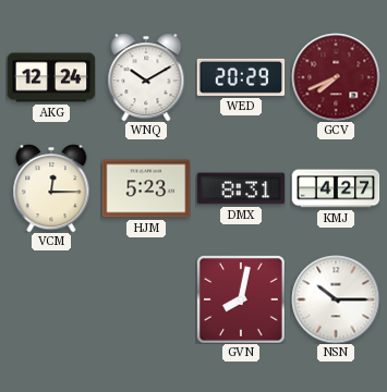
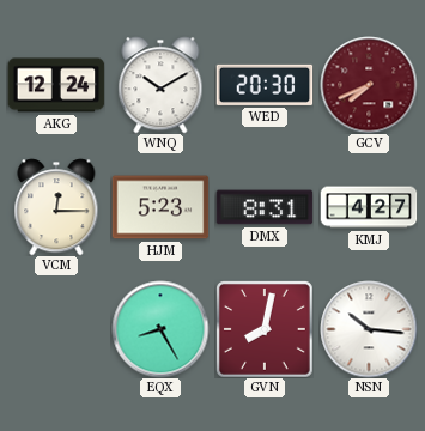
WED: 20:29 -> 20:30 (265, 85)
EQX: none -> 8:25 (160, 329)
NSN: 10:15 -> 10:16 (369, 329)
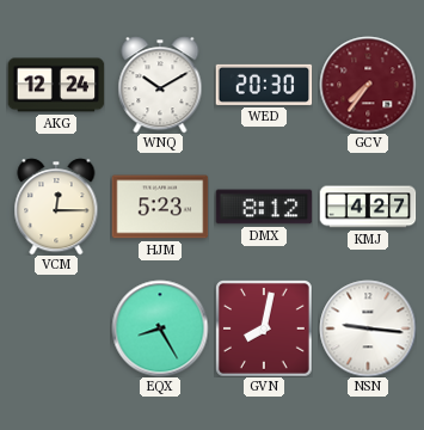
GCV: 7:41 -> 7:36 (368, 85)
DMX: 8:31 -> 8:12 (264, 207)
NSN: 10:16 -> 9:16 (368, 328)
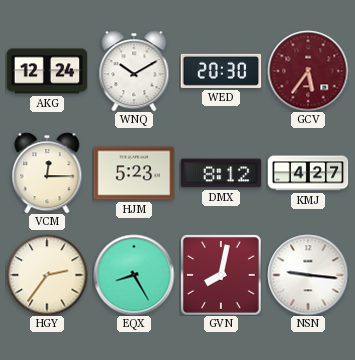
GCV: 7:36 -> 5:36 (308, 71)
HGY: none -> 2:36 (47, 275)
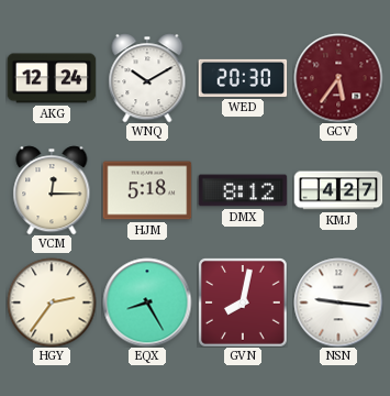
HJM: 5:23 -> 5:18 (147, 190)
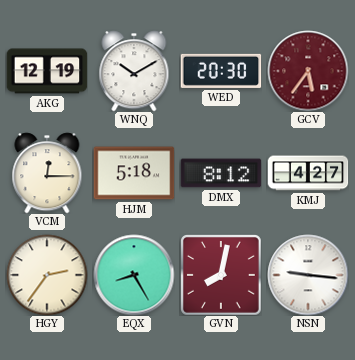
AKG: 12:24 -> 12:19 (47, 71)
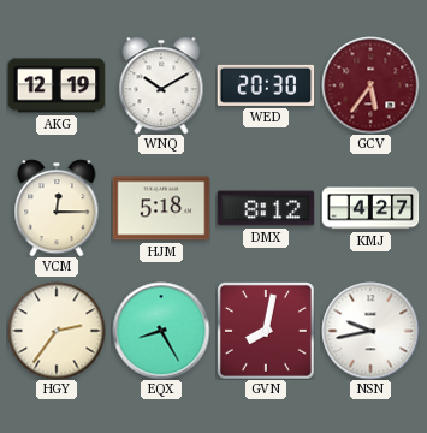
NSN: 9:16 -> 9:43 (370, 331)
